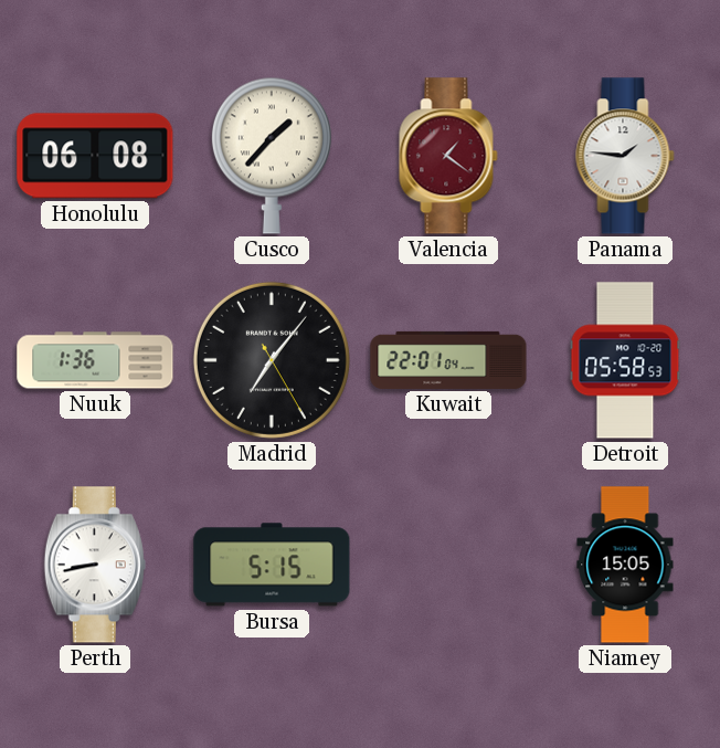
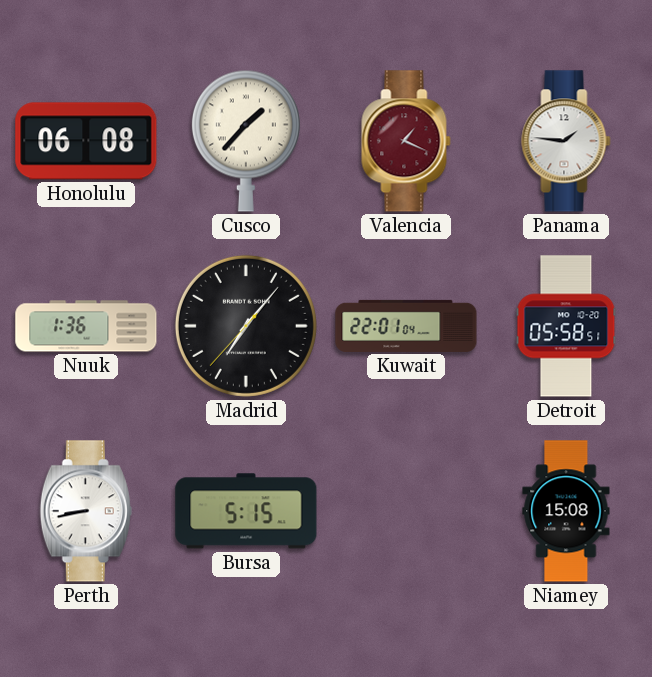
Valencia: 1:21 -> 1:19 (406, 141)
Madrid: 7:06:25 -> 7:06:37 (246, 326)
Detroit: 05:58:53 -> 05:58:51 (566, 326)
Niamey: 15:05 -> 15:08 (566, 511)
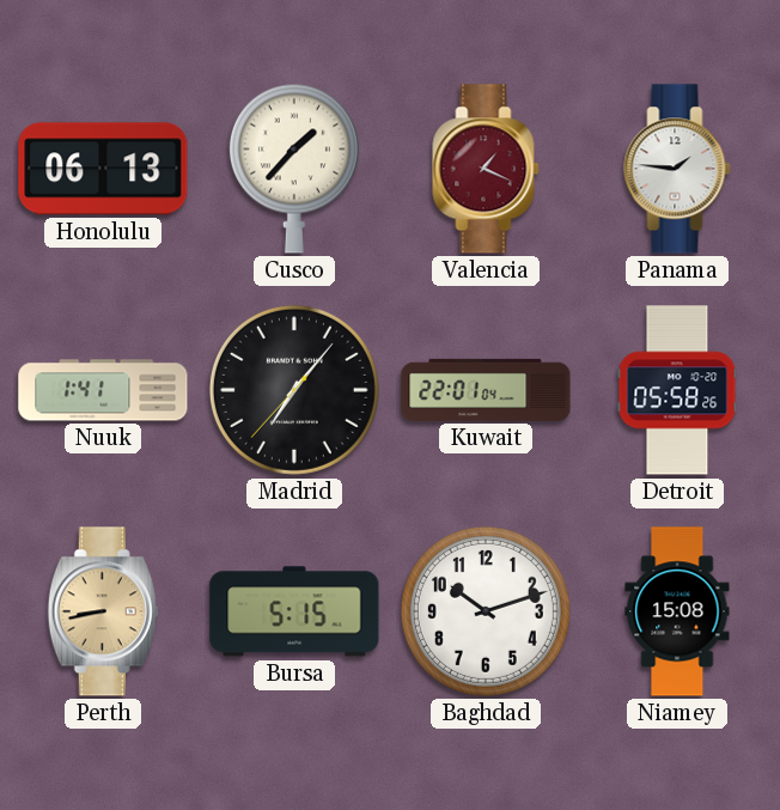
Honolulu: 06:08 -> 06:13 (103, 169)
Nuuk: 1:36 -> 1:41 (103, 390)
Detroit: 05:58:51 -> 05:58:26 (677, 390)
Perth dial: white -> champagne (103, 611)
Baghdad: none -> 10:12 (486, 611)
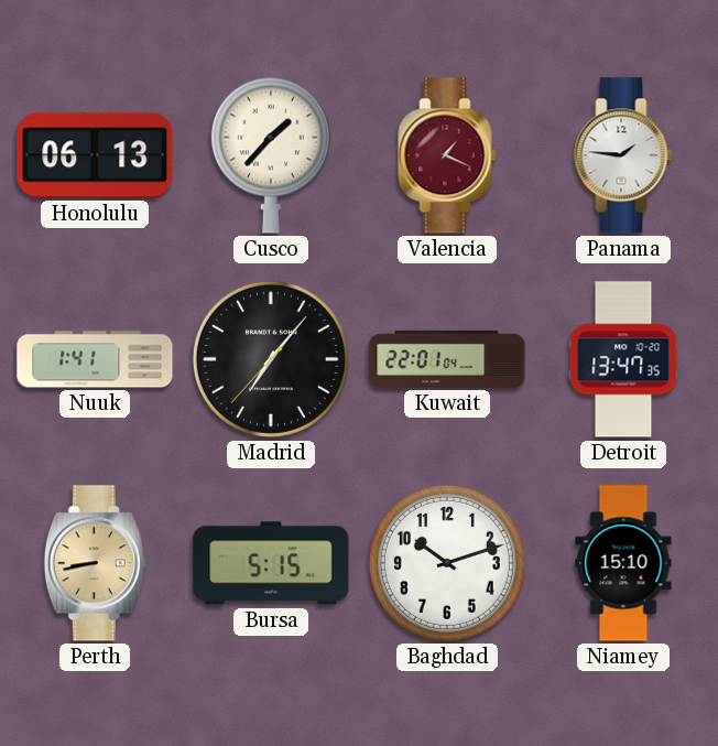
Detroit: 05:58 -> 13:47 (623, 359)
Niamey: 15:08 -> 15:10 (623, 563)
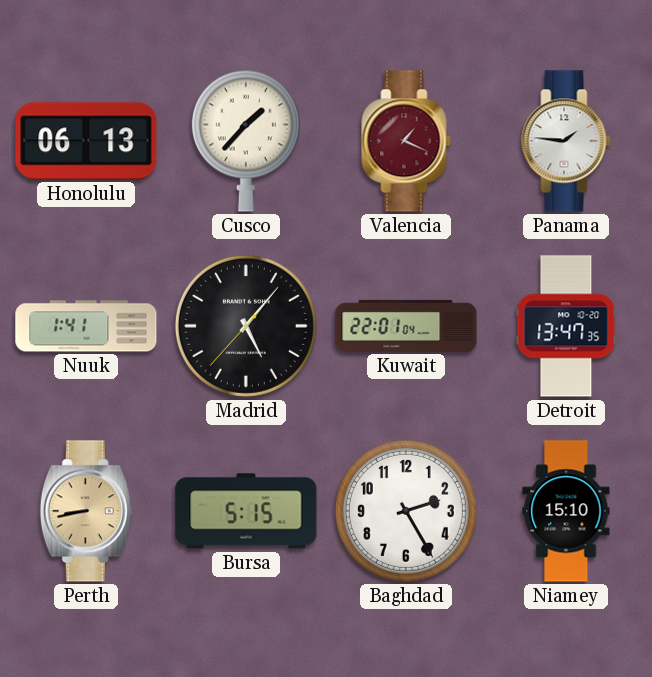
Madrid: 7:06 -> 5:06 (246, 326)
Baghdad: 10:12 -> 2:25 (406, 511)
